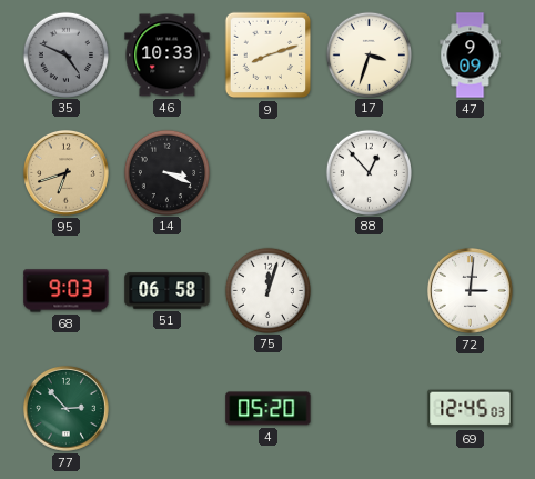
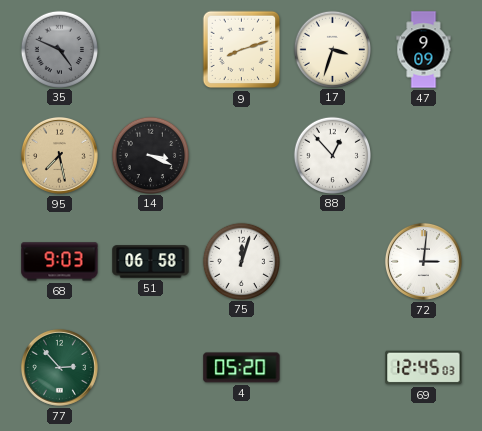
46: 10:33 -> none (168, 56)
95: 6:42 -> 7:28 (59, 155)
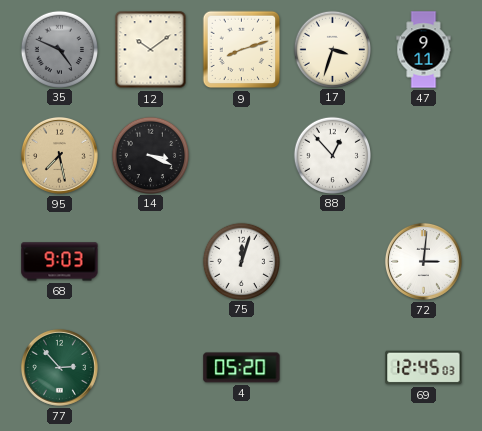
12: none -> 10:09 (151, 50)
47: 9:09 -> 9:11 (424, 50)
51: 06:58 -> none (151, 262)
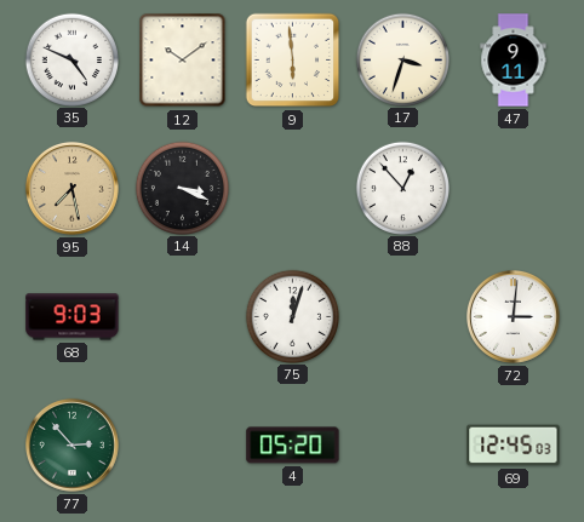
35 dial: grey -> white (71, 59)
9: 8:12 -> 5:59 (293, 61)
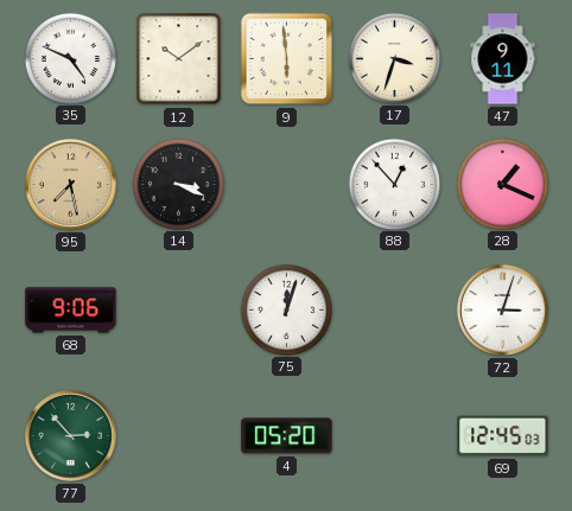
28: none -> 1:19 (502, 184)
68: 9:03 -> 9:06 (71, 311)
72: 3:01 -> 3:03 (502, 309)
